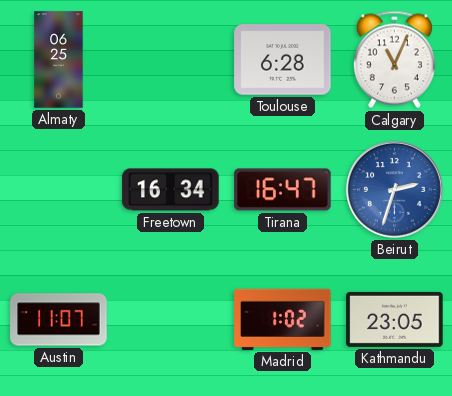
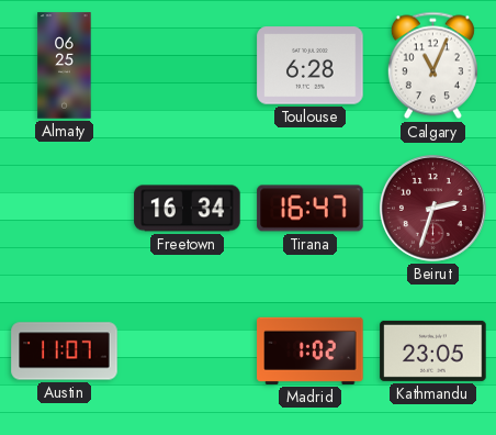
Beirut dial: blue -> burgundy (433, 209)
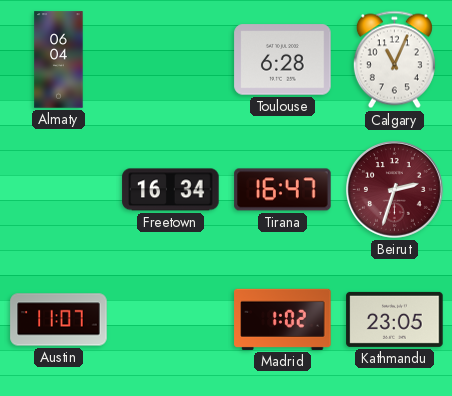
Almaty: 06:25 -> 06:04 (59, 60)
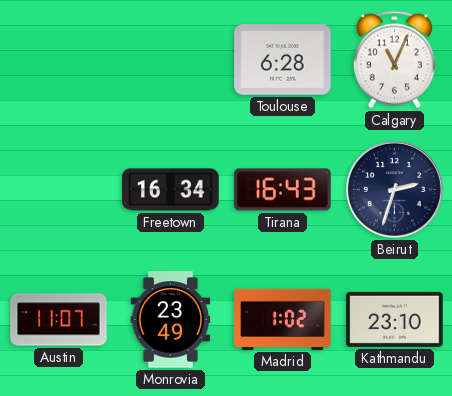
Almaty: 06:04 -> none (59, 60)
Tirana: 16:47 -> 16:43 (283, 190)
Beirut dial: burgundy -> navy (395, 190)
Monrovia: none -> 23:49 (171, 320)
Kathmandu: 23:05 -> 23:10 (395, 319)
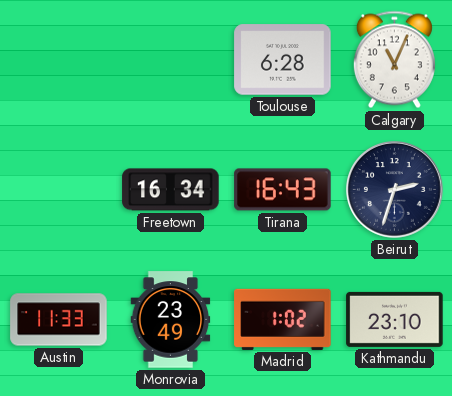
Austin: 11:07 -> 11:33 (59, 320)
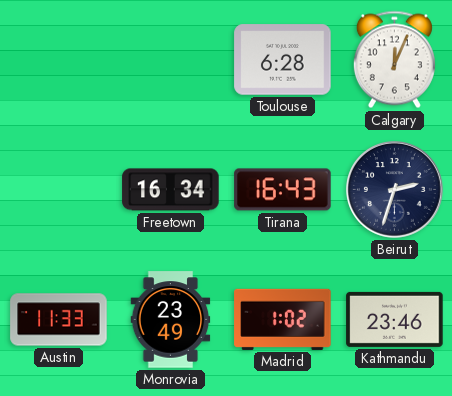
Calgary: 11:04 -> 12:04 (394, 60)
Kathmandu: 23:10 -> 23:46 (395, 319)
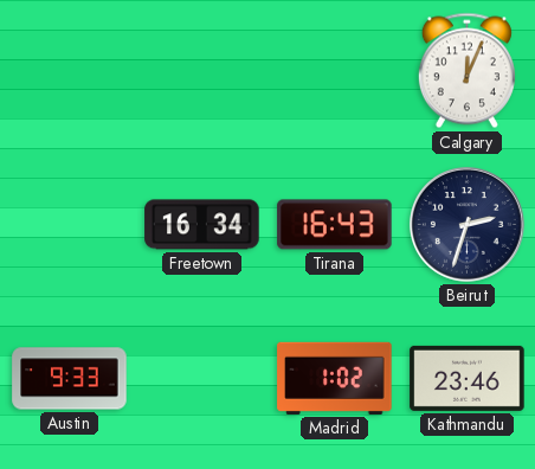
Toulouse: 6:28 -> none (283, 60)
Austin: 11:33 -> 9:33 (70, 379)
Monrovia: 23:49 -> none (171, 320)
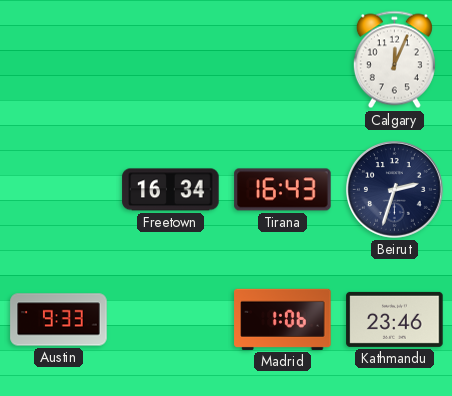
Madrid: 1:02 -> 1:06 (283, 319)
